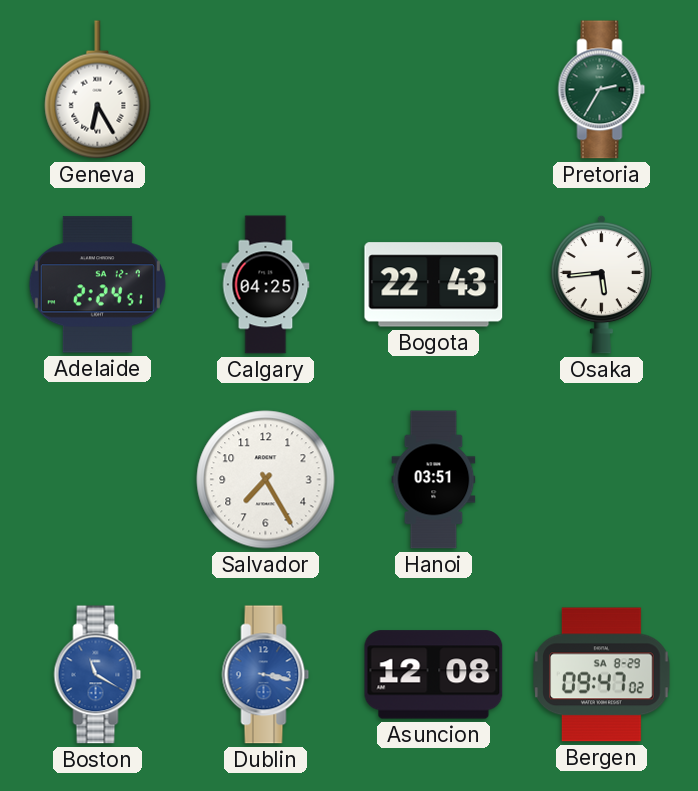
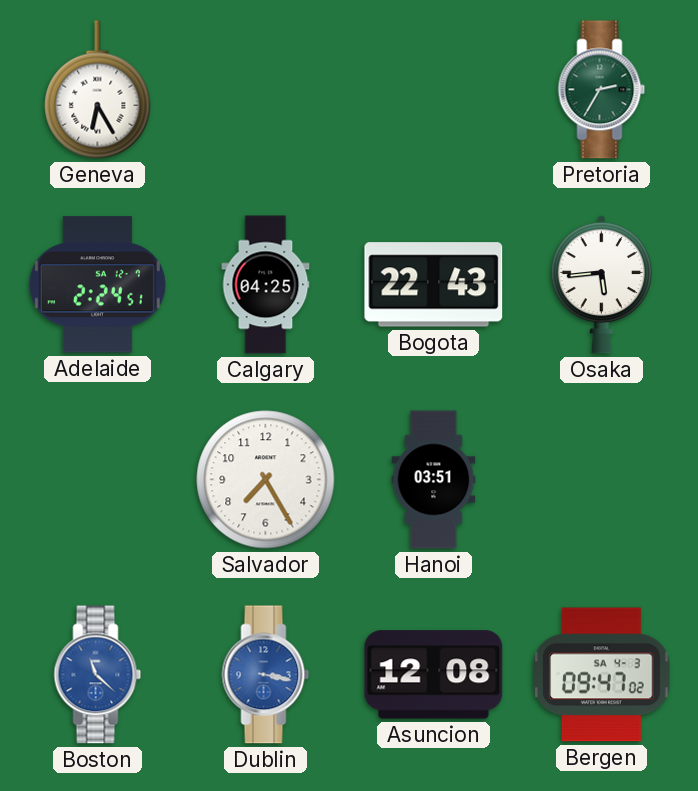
Boston: 11:20 -> 11:22 (98, 675)
Bergen date: SA 8-29 -> SA 4-3 (602, 675)
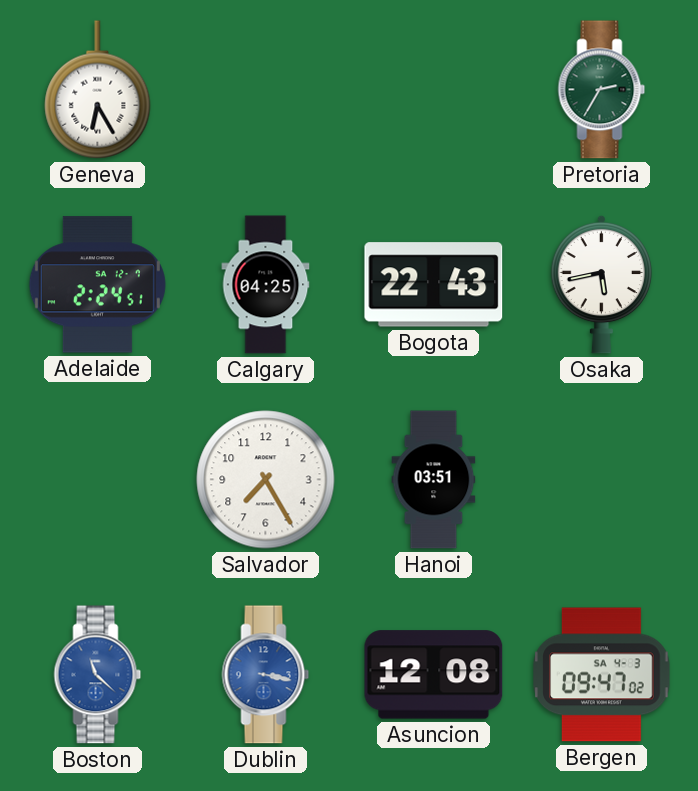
Osaka: 5:44 -> 5:43 (601, 284)
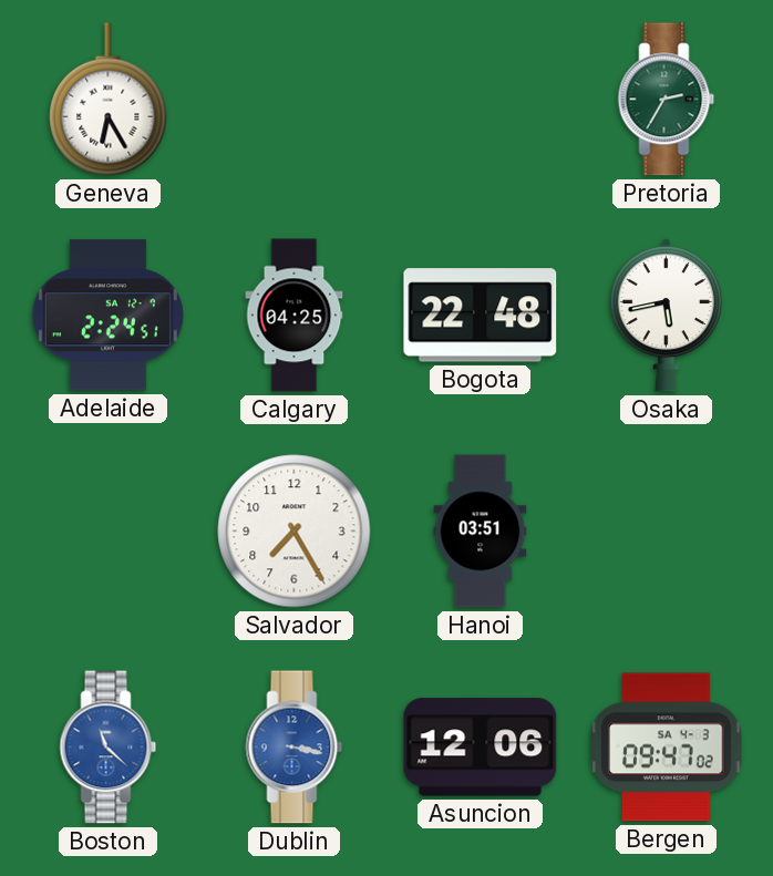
Bogota: 22:43 -> 22:48 (481, 316)
Asuncion: 12:08 -> 12:06 (481, 748)
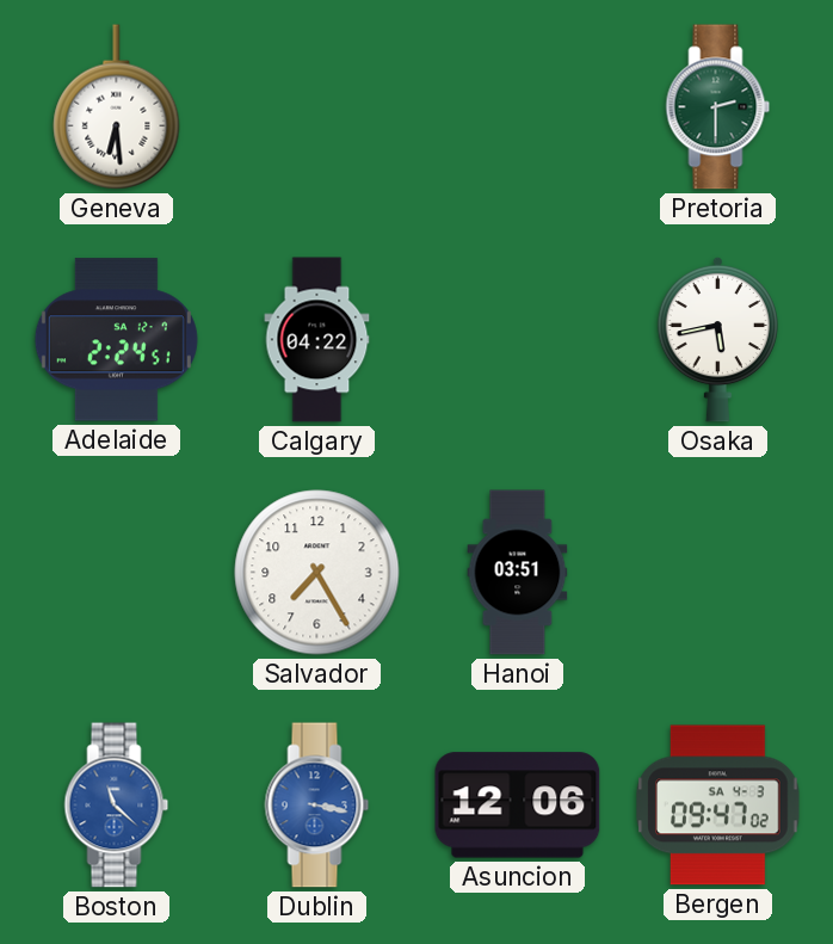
Geneva: 6:25 -> 6:29 (117, 107)
Pretoria: 2:35 -> 2:30 (718, 107)
Calgary: 04:25 -> 04:22 (317, 340)
Bogota: 22:48 -> none (481, 316)
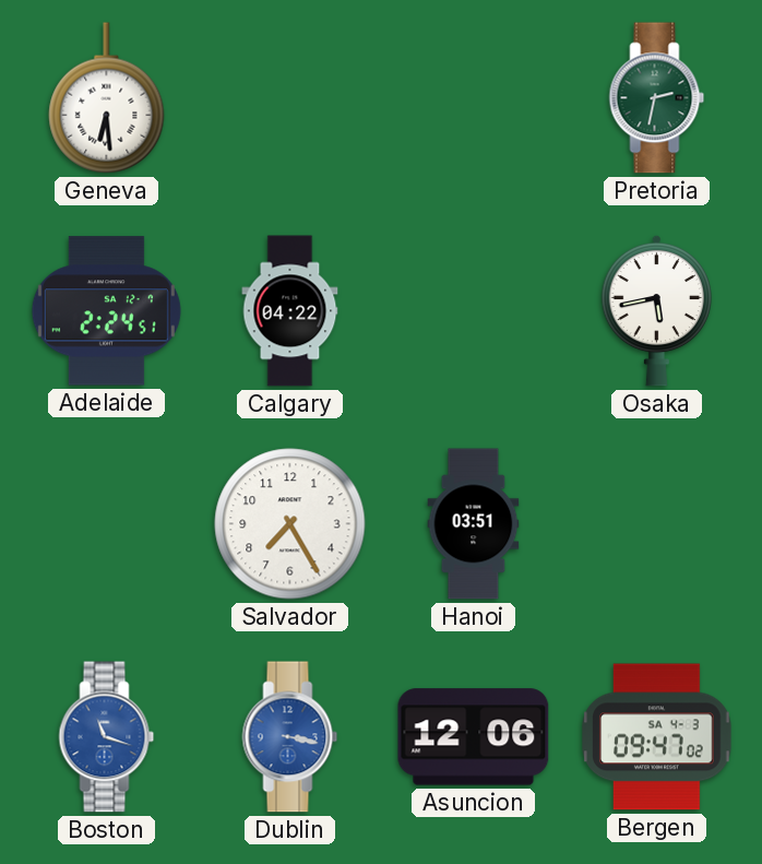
Pretoria: 2:30 -> 2:32 (657, 98)
Boston: 11:22 -> 11:18 (107, 737)
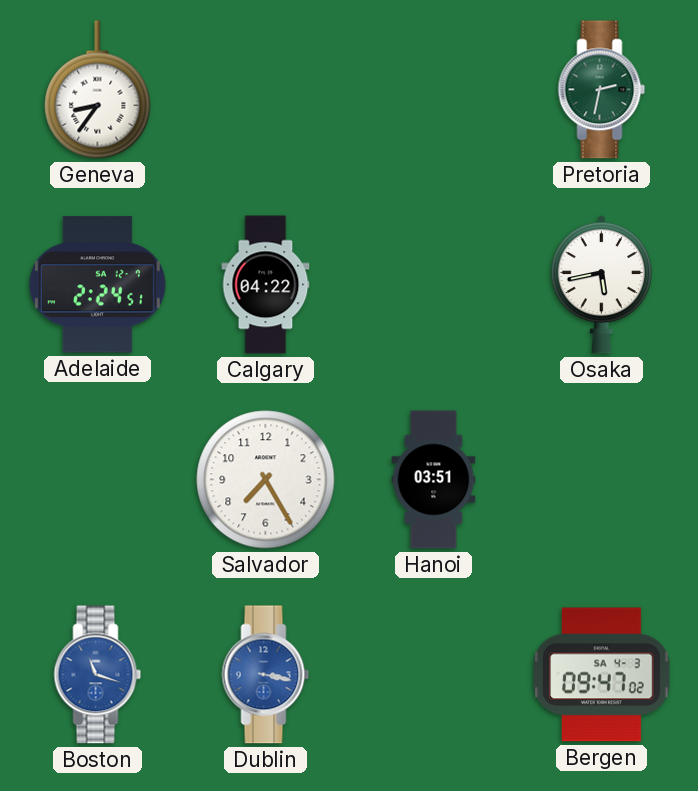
Geneva: 6:29 -> 8:36 (98, 90)
Asuncion: 12:06 -> none (474, 737)
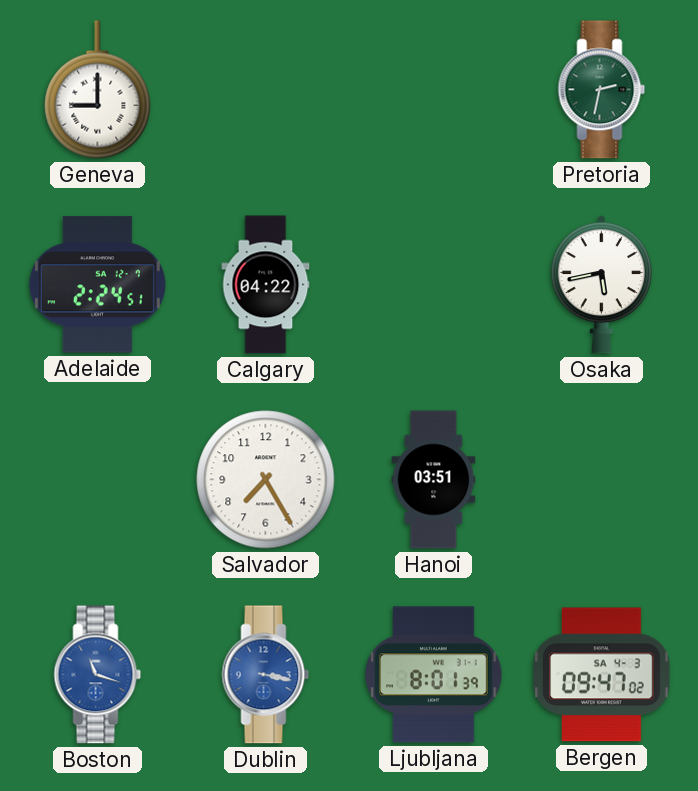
Geneva: 8:36 -> 9:00 (98, 90)
Ljubljana: none -> 8:01 (434, 675)
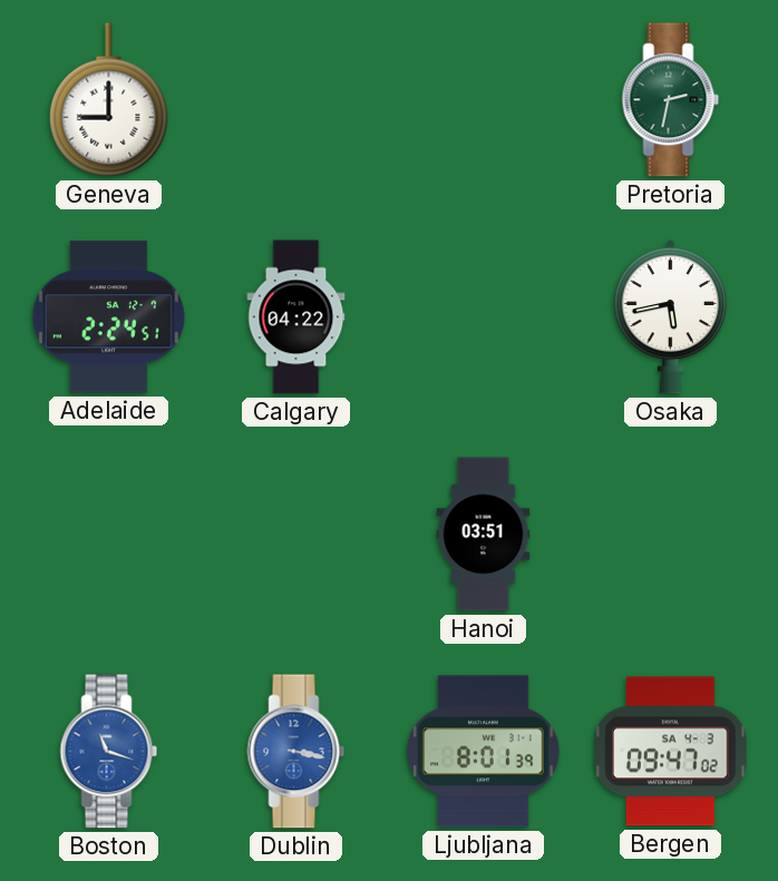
Salvador: 7:25 -> none (266, 480)
